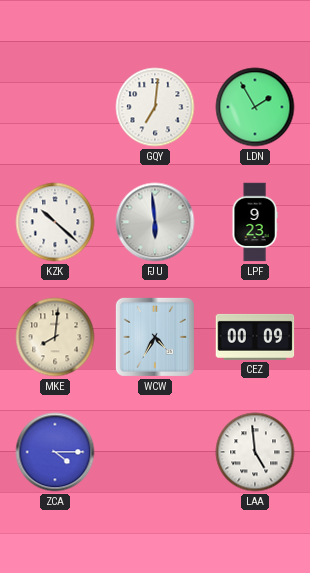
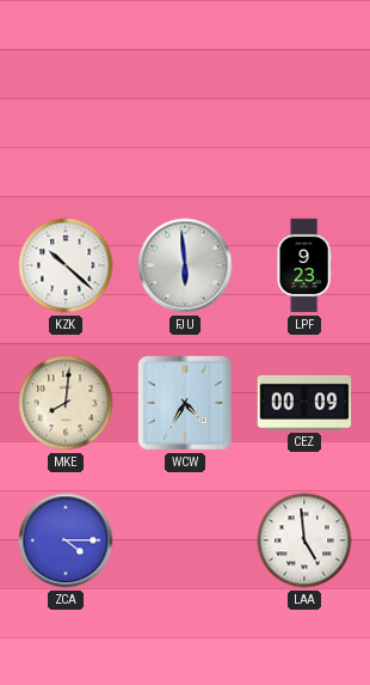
GQY: 7:01 -> none (155, 107)
LDN: 1:55 -> none (255, 107)
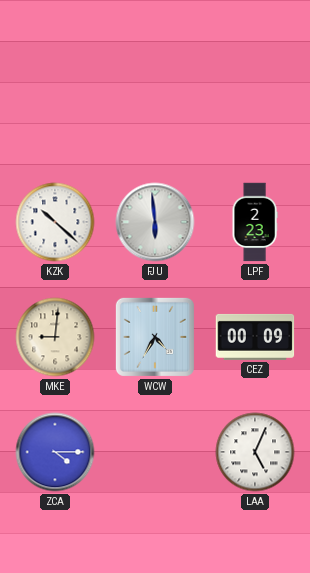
LPF: 9:23 -> 2:23 (255, 222)
MKE: 8:01 -> 9:01 (55, 337)
LAA: 4:59 -> 5:04 (255, 452)
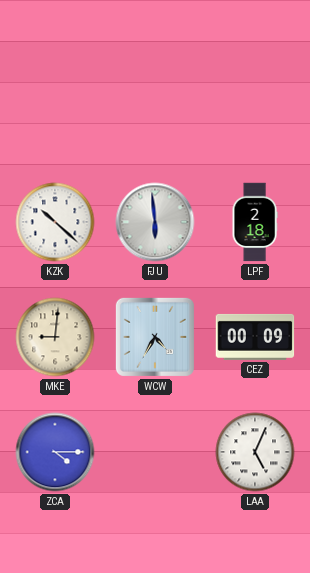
LPF: 2:23 -> 2:18 (255, 222)
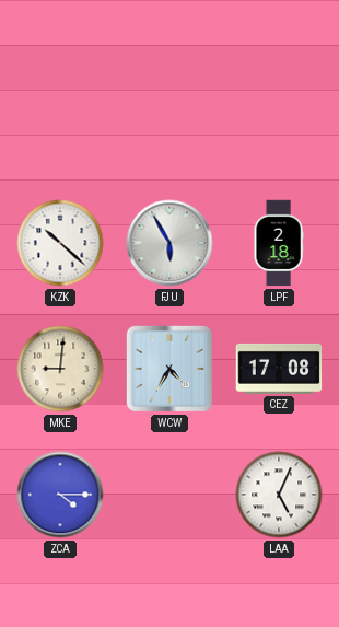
FJU: 5:59 -> 5:55 (169, 243)
CEZ: 00:09 -> 17:08 (279, 369)
